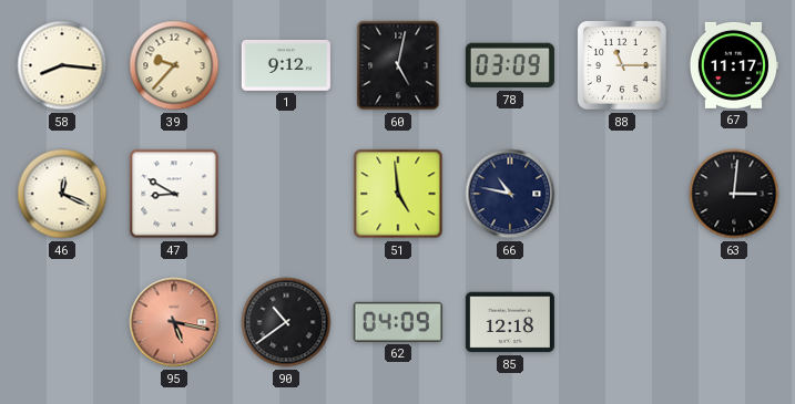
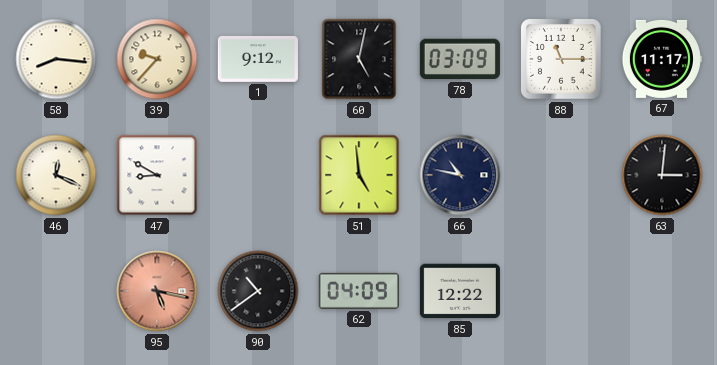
85: 12:18 -> 12:22 (460, 291)
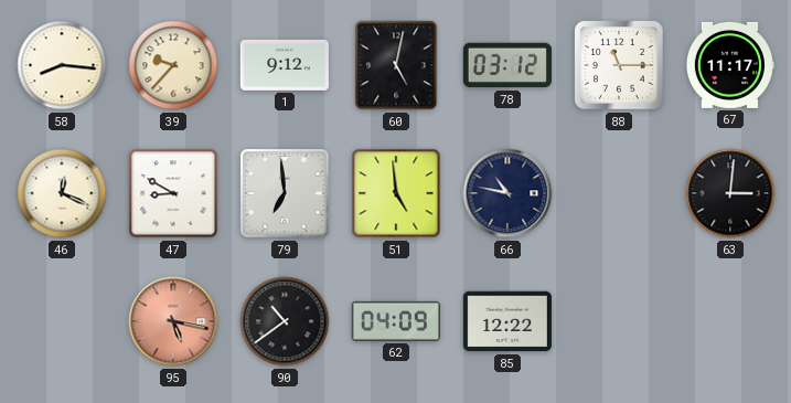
78: 03:09 -> 03:12 (507, 65)
79: none -> 6:59 (285, 193)
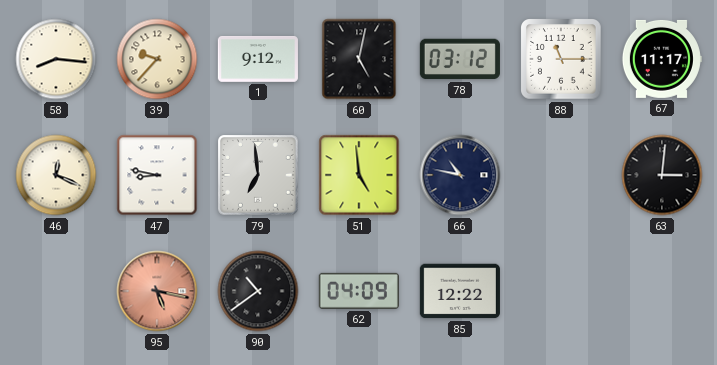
47: 8:50 -> 8:47 (157, 175)
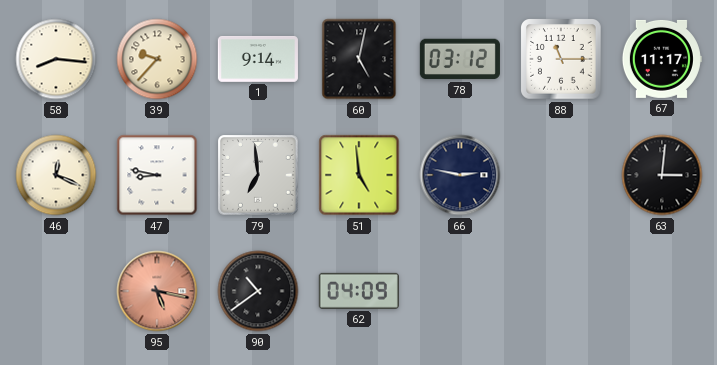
1: 9:12 -> 9:14 (258, 59)
66: 10:47 -> 2:47 (460, 175)
85: 12:22 -> none (460, 291)
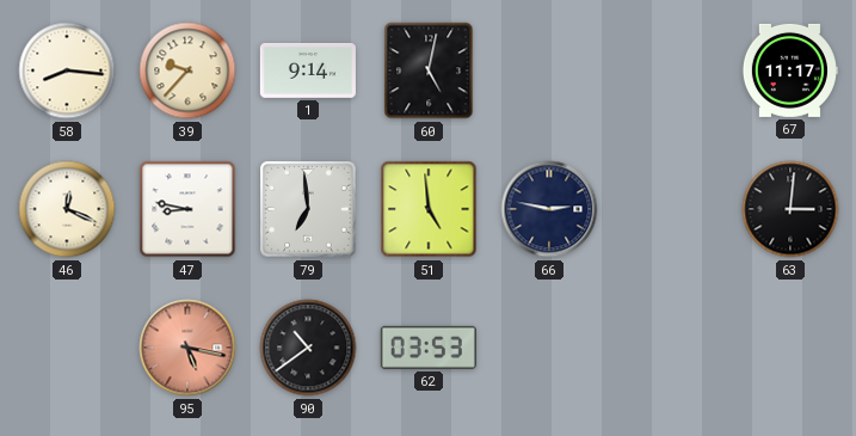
78: 03:12 -> none (460, 59)
88: 11:15 -> none (561, 59)
62: 04:09 -> 03:53 (429, 348)
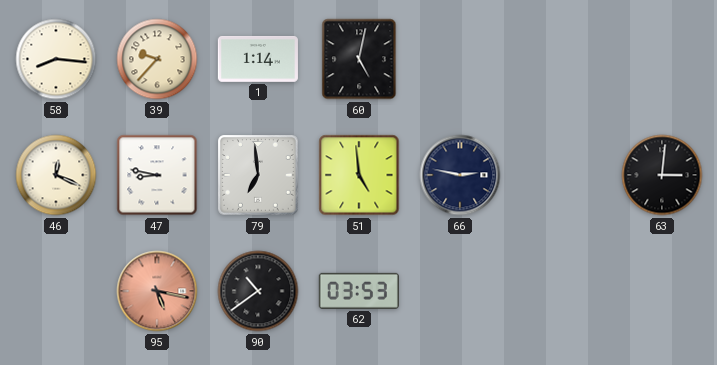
1: 9:14 -> 1:14 (258, 59)
67: 11:17 -> none (789, 70)
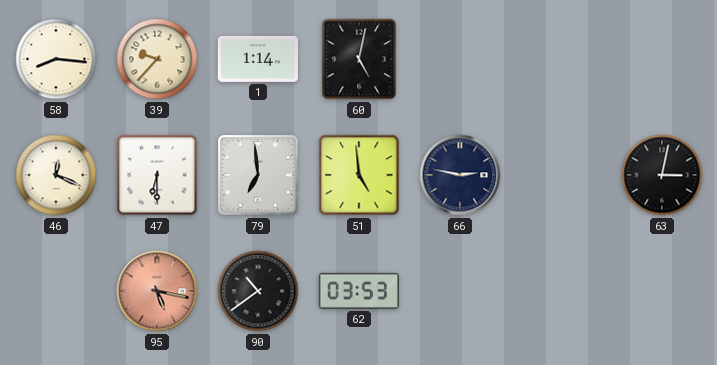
47: 8:47 -> 6:30 (157, 175)
63: 3:01 -> 3:02 (662, 175)
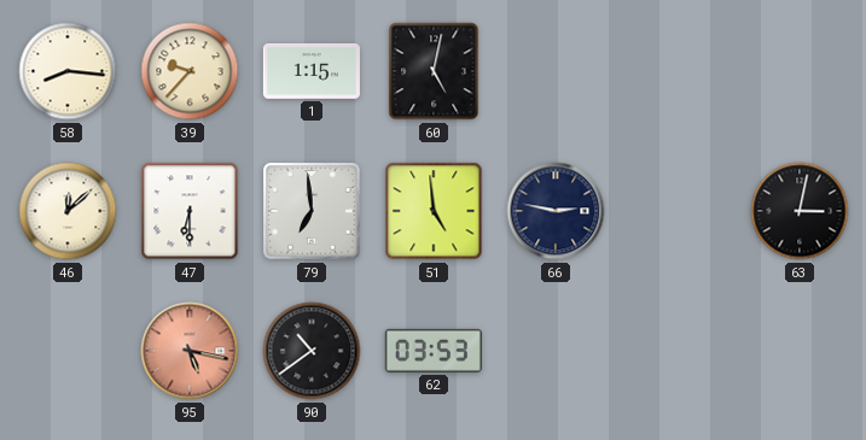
1: 1:14 -> 1:15 (312, 71)
46: 12:19 -> 12:08 (68, 211)
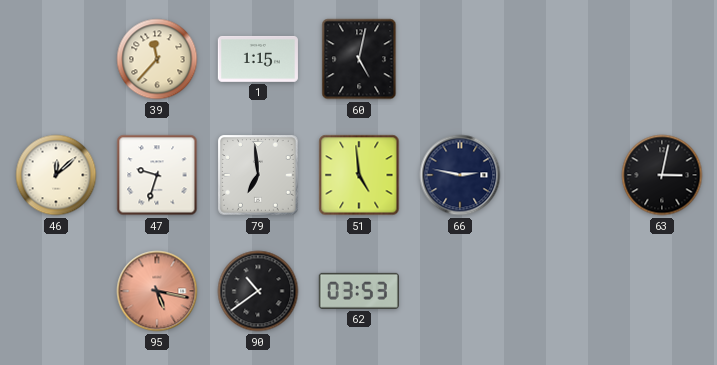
58: 8:16 -> none (68, 71)
39: 9:37 -> 11:37 (157, 59)
47: 6:30 -> 9:33 (157, 175)
